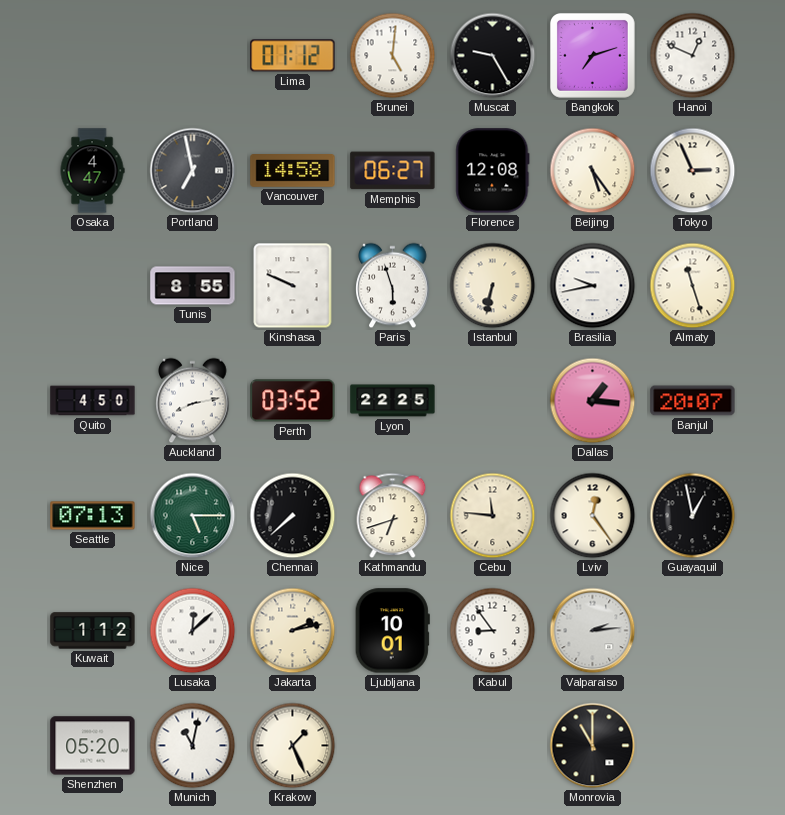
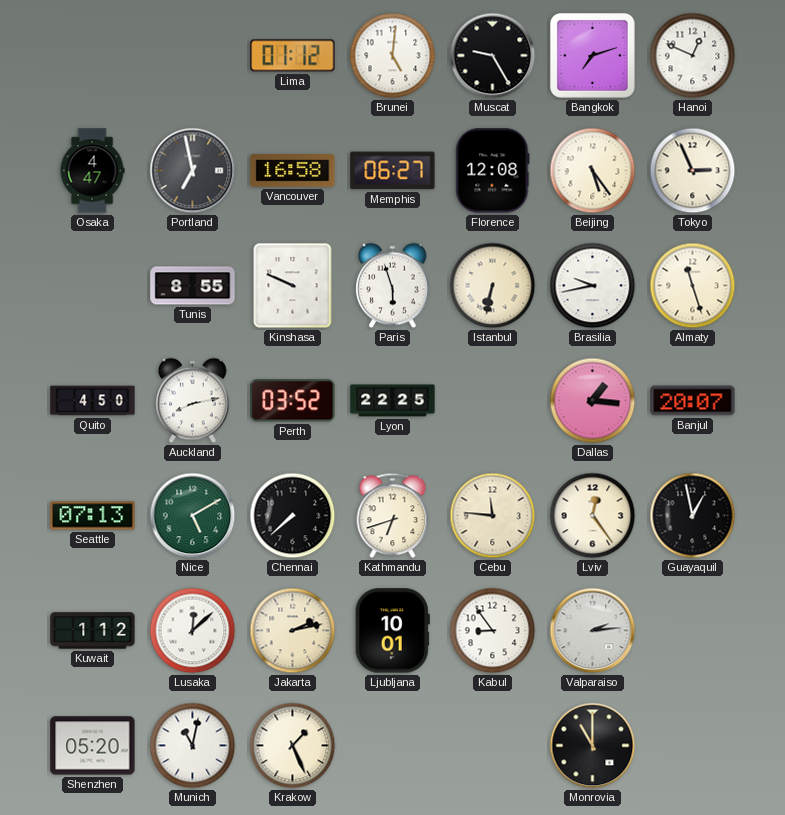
Vancouver: 14:58 -> 16:58 (293, 171)
Nice: 5:15 -> 5:10 (193, 516)
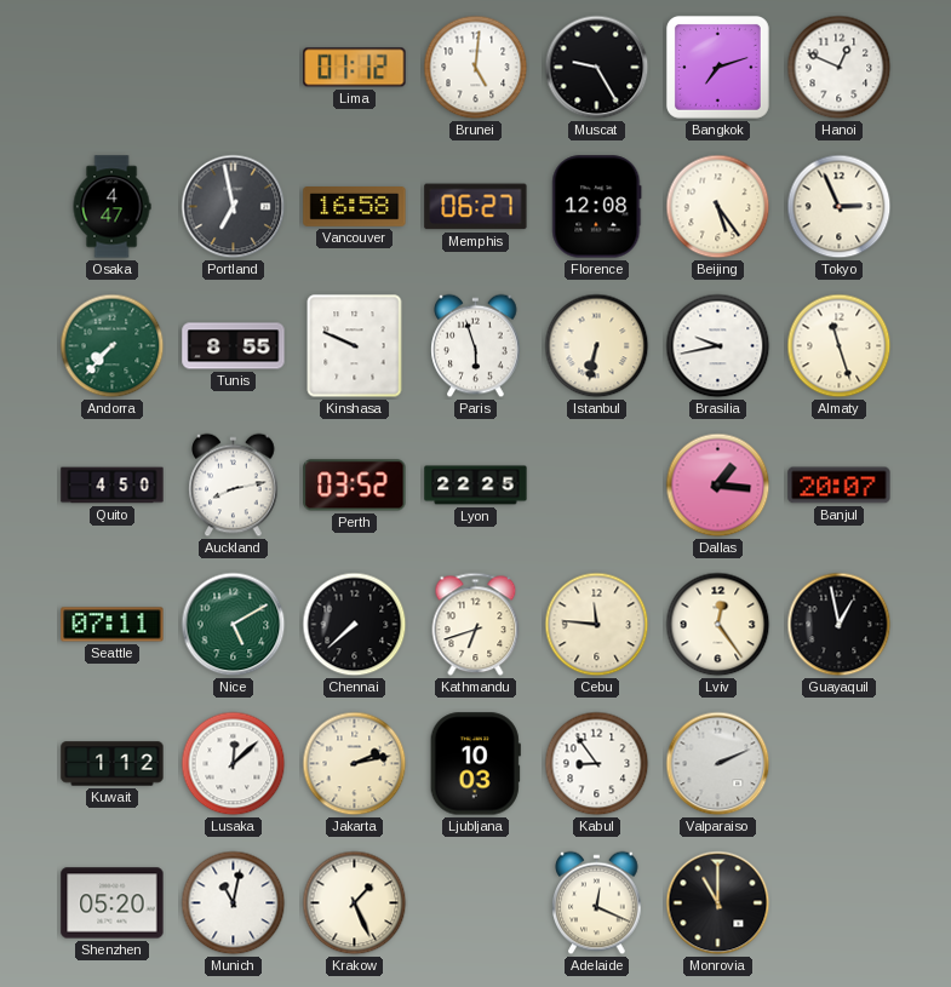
Andorra: none -> 7:37 (113, 346)
Seattle: 07:13 -> 07:11 (113, 625)
Ljubljana: 10:01 -> 10:03 (475, 764)
Valparaiso: 2:14 -> 2:11 (718, 764)
Adelaide: none -> 12:19 (597, 903)
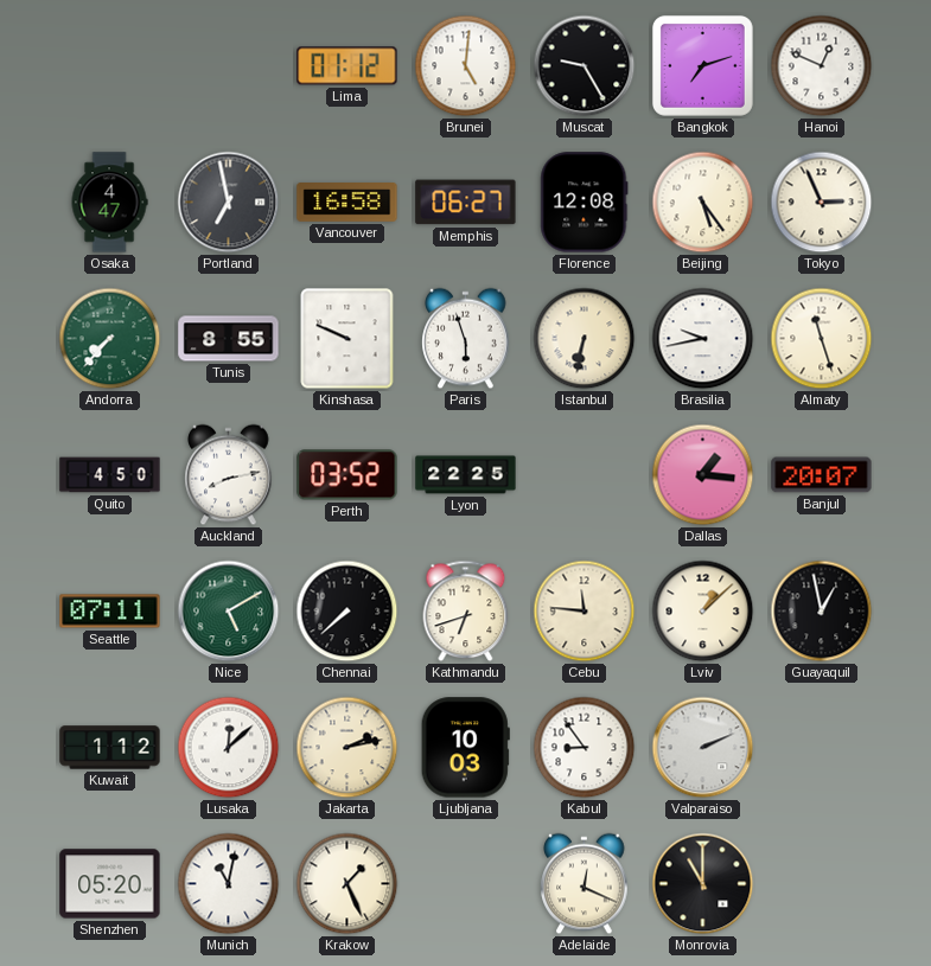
Lviv: 12:24 -> 1:08 (703, 612)
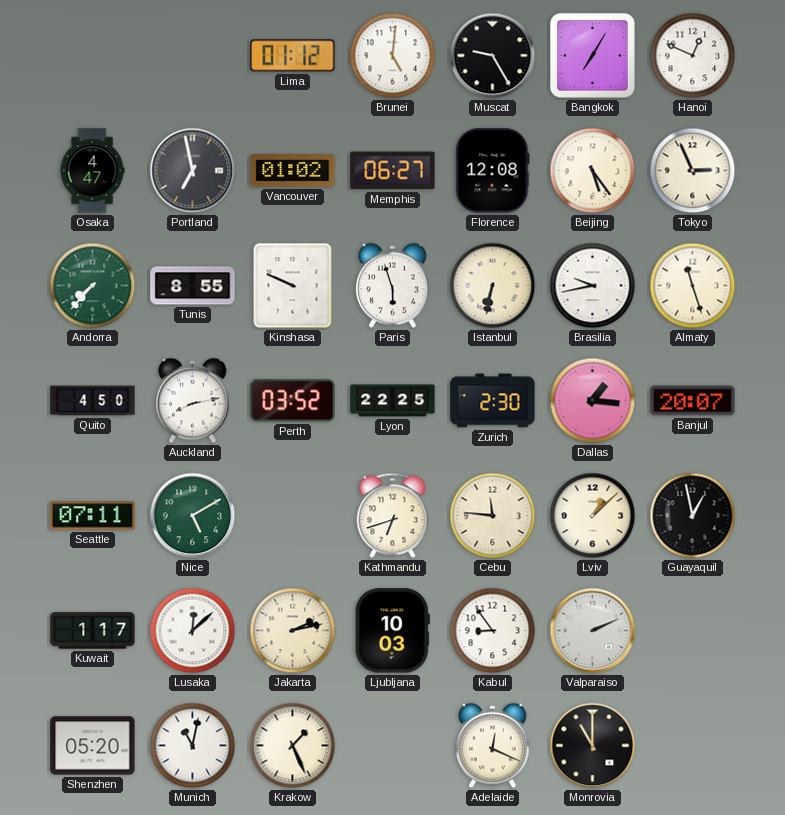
Bangkok: 7:12 -> 7:05 (592, 55)
Vancouver: 16:58 -> 01:02 (293, 171)
Zurich: none -> 2:30 (493, 401)
Chennai: 7:38 -> none (347, 612)
Kuwait: 1:12 -> 1:17 (93, 631)
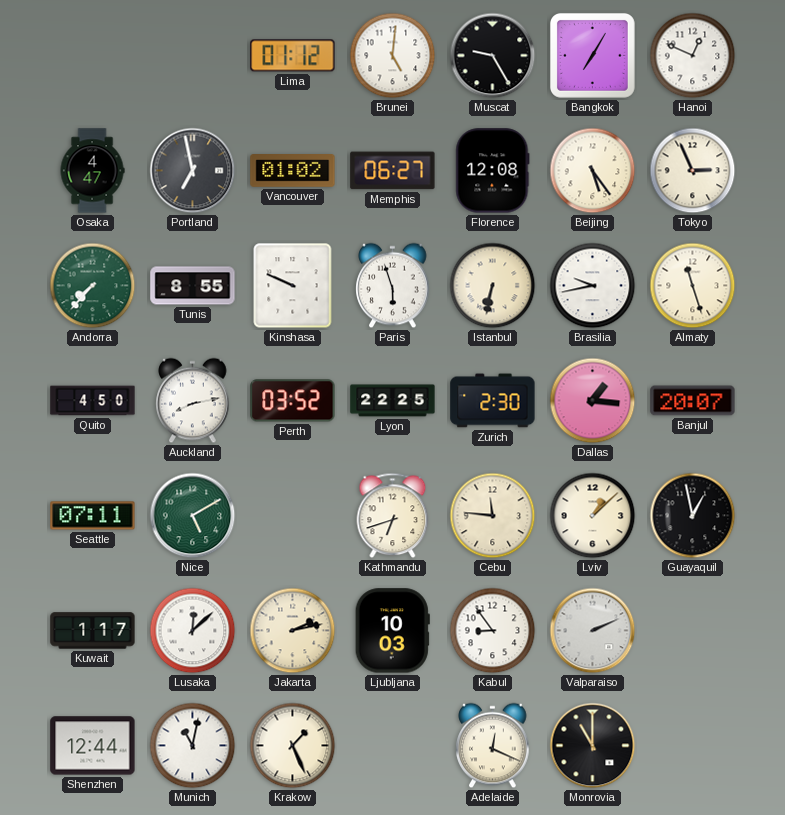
Shenzhen: 05:20 -> 12:44 (93, 746)
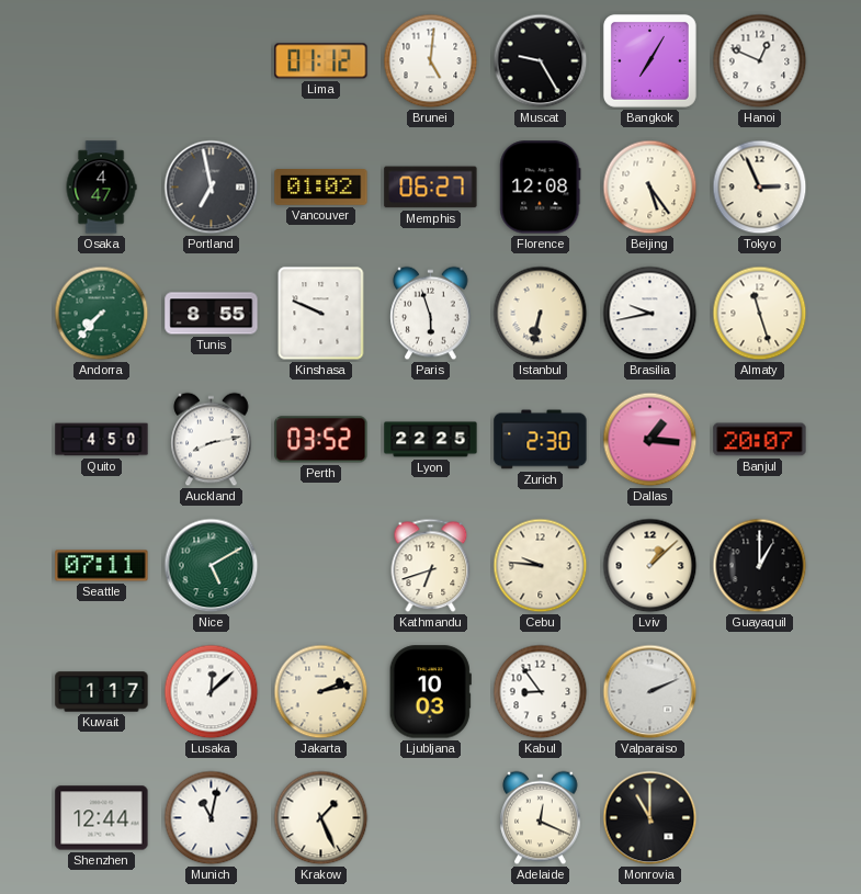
Cebu: 11:46 -> 9:46 (541, 566)
Guayaquil: 12:58 -> 1:00 (760, 566)
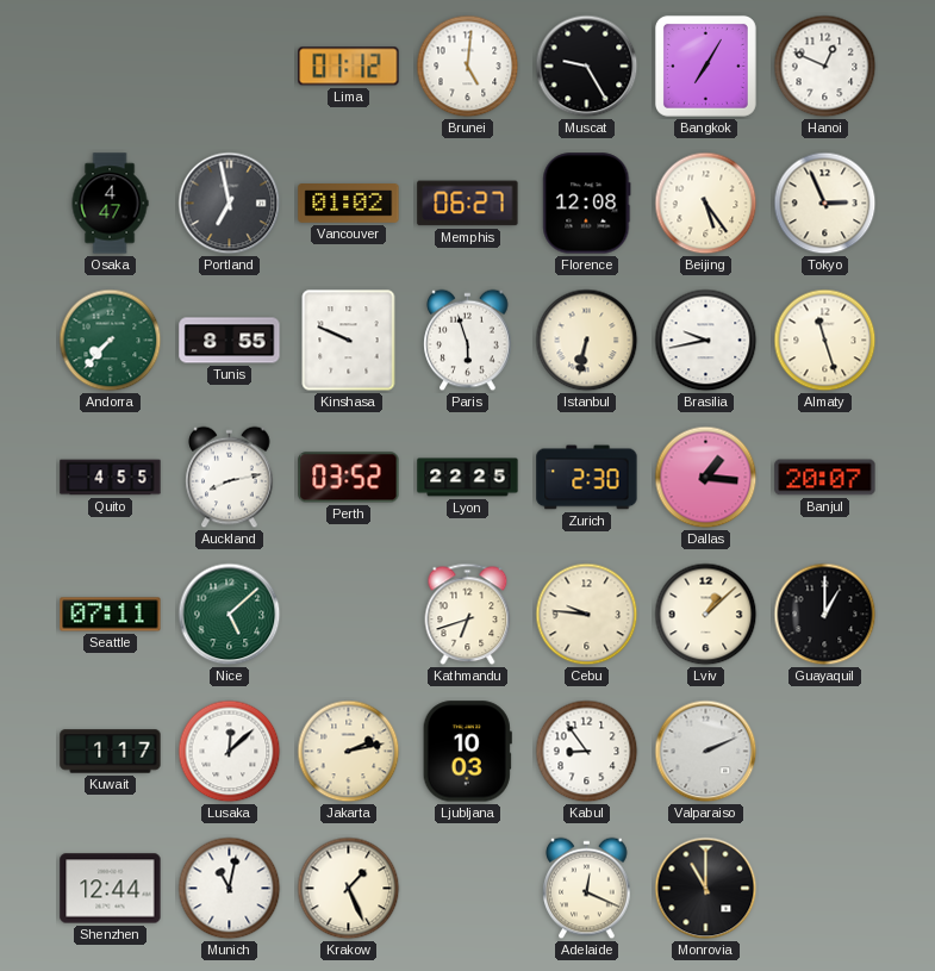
Quito: 4:50 -> 4:55 (111, 478)
Nice: 5:10 -> 5:08 (230, 615)
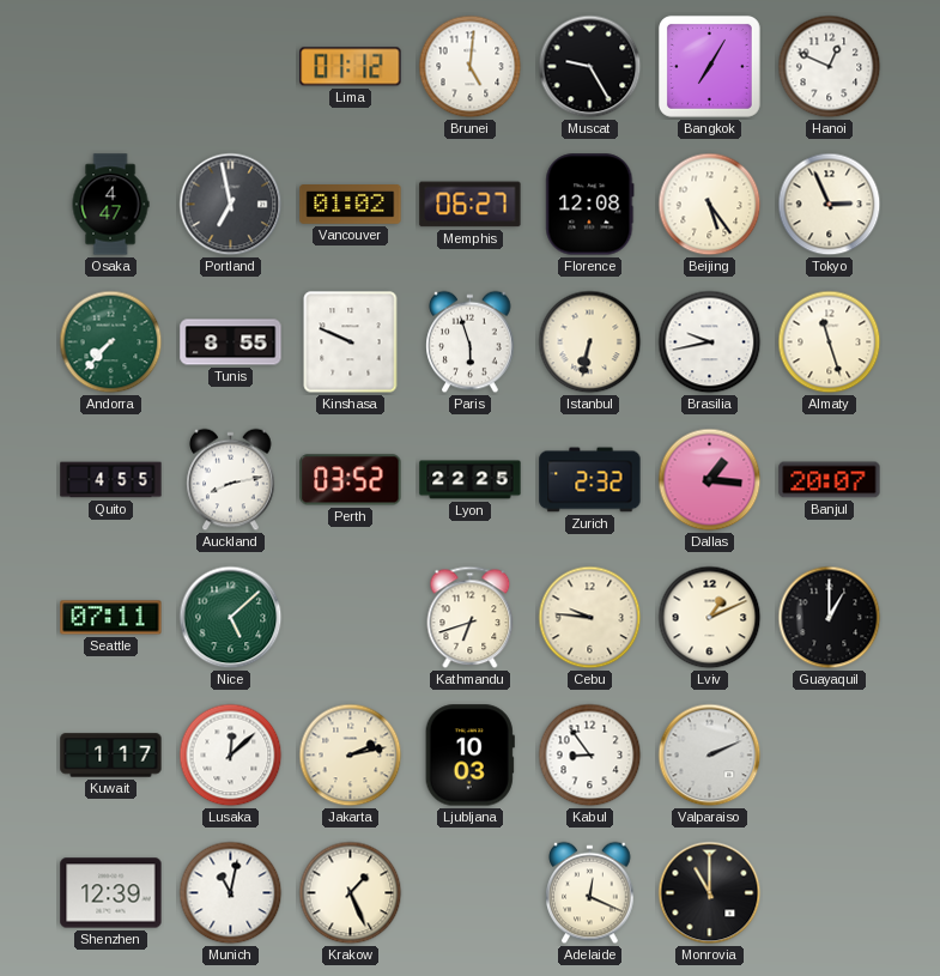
Zurich: 2:30 -> 2:32 (590, 480)
Lviv: 1:08 -> 1:11 (710, 618)
Shenzhen: 12:44 -> 12:39 (111, 893)
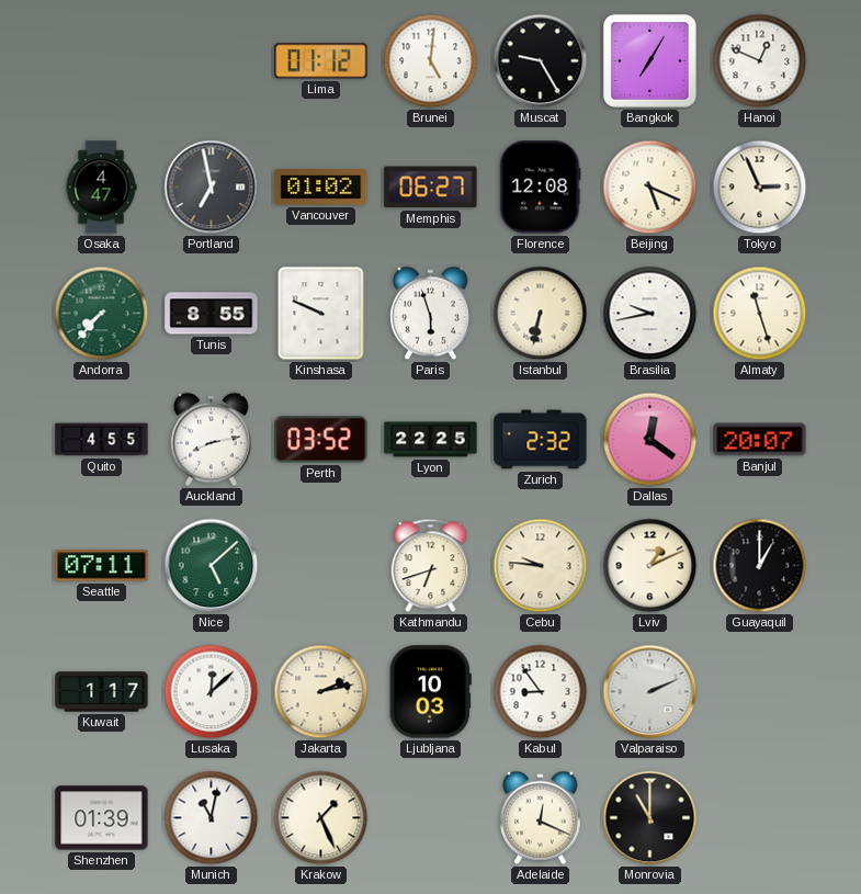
Beijing: 5:24 -> 5:19 (650, 188)
Dallas: 1:16 -> 12:21 (650, 440)
Shenzhen: 12:39 -> 01:39 (102, 818)
